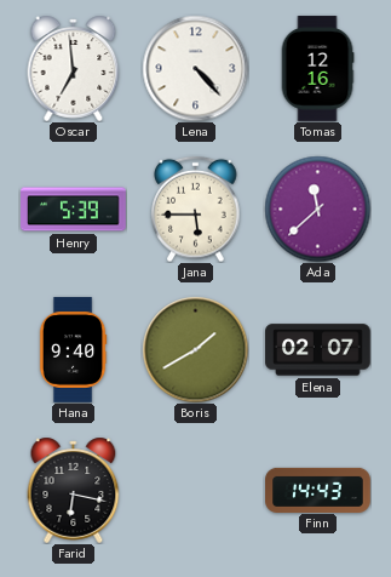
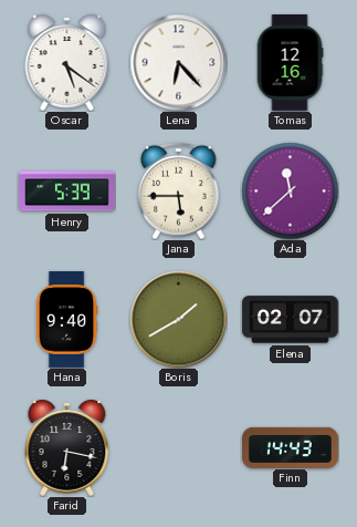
Oscar: 6:59 -> 5:21 (67, 62)
Lena: 4:23 -> 6:23 (178, 62)
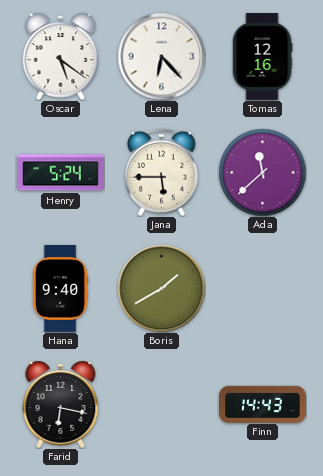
Henry: 5:39 -> 5:24 (61, 173)
Elena: 02:07 -> none (291, 320)
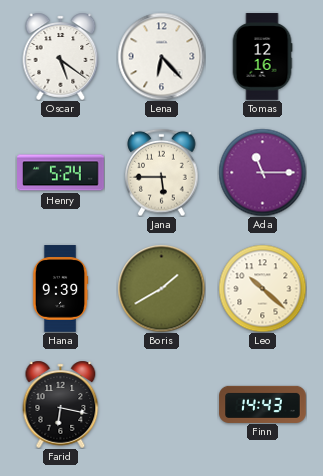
Ada: 11:38 -> 11:15 (262, 172)
Hana: 9:40 -> 9:39 (60, 289)
Leo: none -> 10:22 (262, 288)
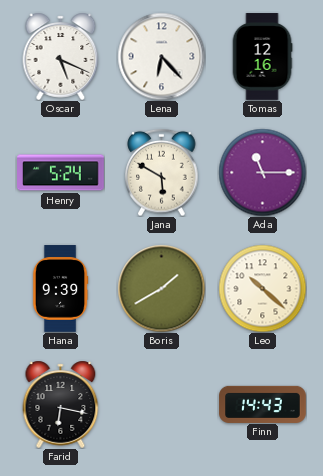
Oscar: 5:21 -> 5:19 (61, 56)
Jana: 5:45 -> 5:50 (162, 172)
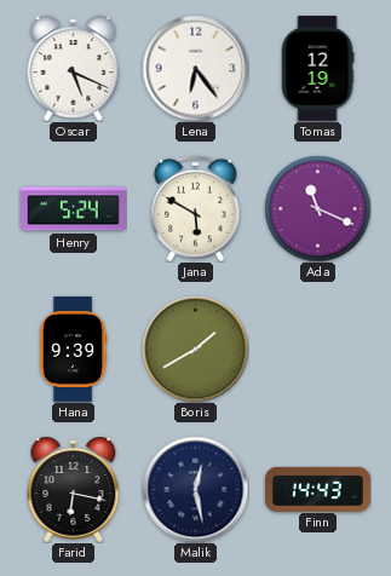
Lena: 6:23 -> 6:24 (195, 68)
Tomas: 12:16 -> 12:19 (317, 69)
Ada: 11:15 -> 11:19 (317, 208)
Leo: 10:22 -> none (262, 288)
Malik: none -> 12:28 (195, 489)
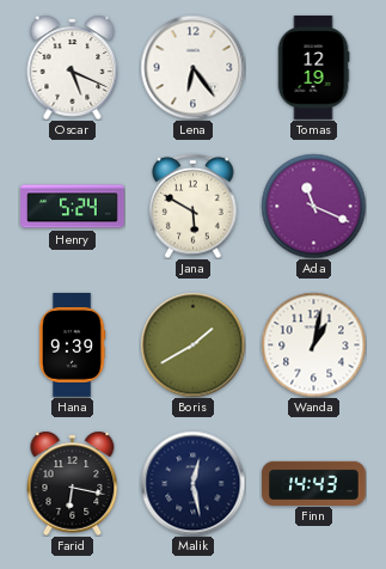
Wanda: none -> 1:02 (313, 344)
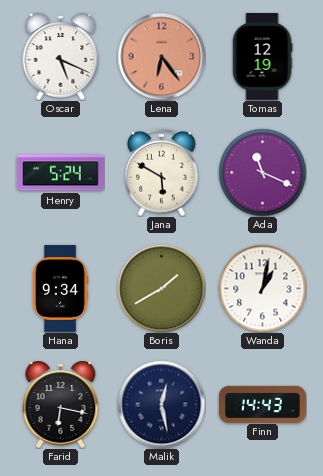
Lena dial: white -> salmon (161, 56)
Hana: 9:39 -> 9:34 (60, 289)
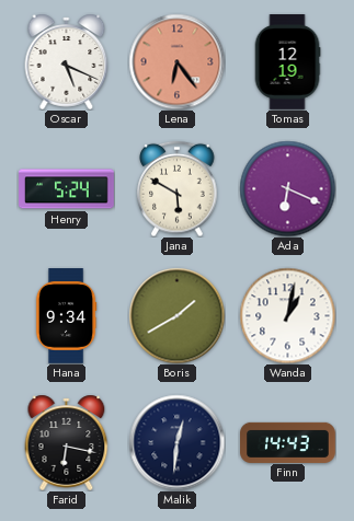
Ada: 11:19 -> 6:19 (287, 188)
Malik: 12:28 -> 12:31 (176, 442)
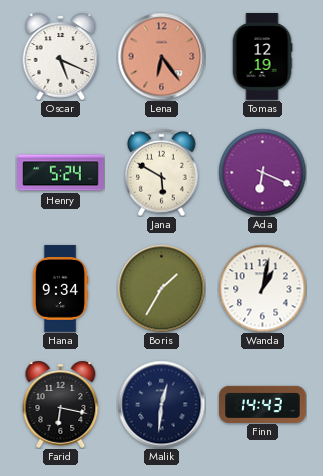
Boris: 1:40 -> 1:35 (161, 288)
